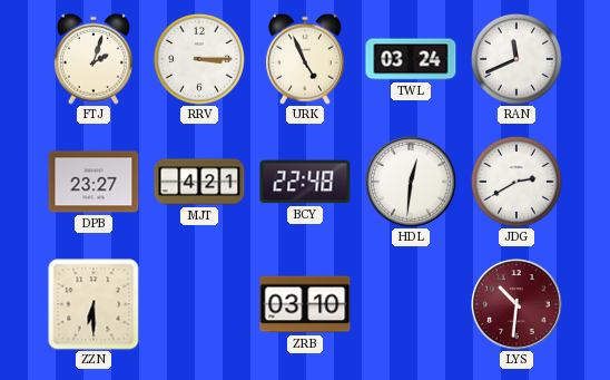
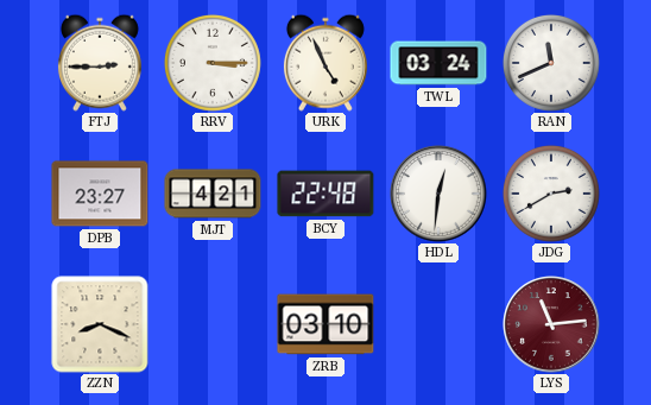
FTJ: 2:03 -> 2:45 (100, 63)
ZZN: 6:30 -> 8:19 (100, 324)
LYS: 10:31 -> 11:14 (551, 324)
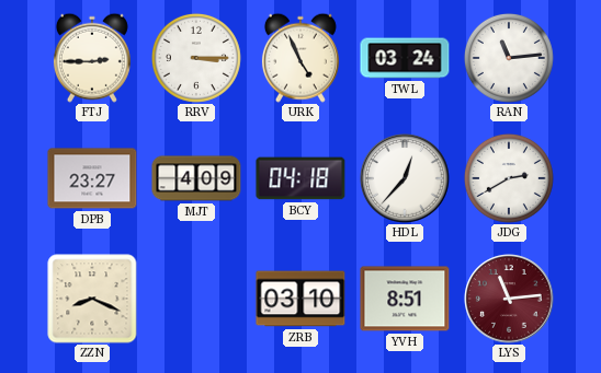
RAN: 11:41 -> 11:14 (509, 58)
MJT: 4:21 -> 4:09 (196, 178)
BCY: 22:48 -> 04:18 (300, 178)
HDL: 12:31 -> 12:37 (405, 178)
YVH: none -> 8:51 (405, 299)
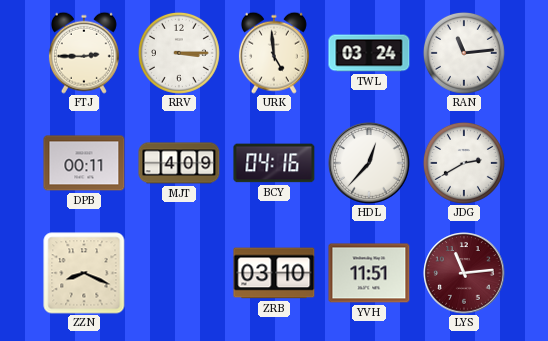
URK: 4:56 -> 4:59 (274, 53)
DPB: 23:27 -> 00:11 (84, 163)
BCY: 04:18 -> 04:16 (274, 163)
YVH: 8:51 -> 11:51 (369, 273)
